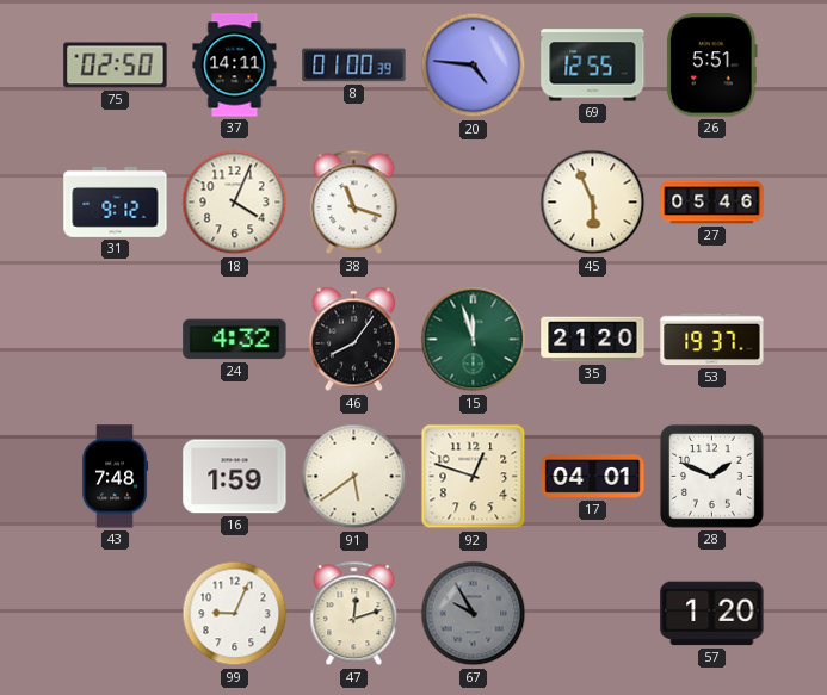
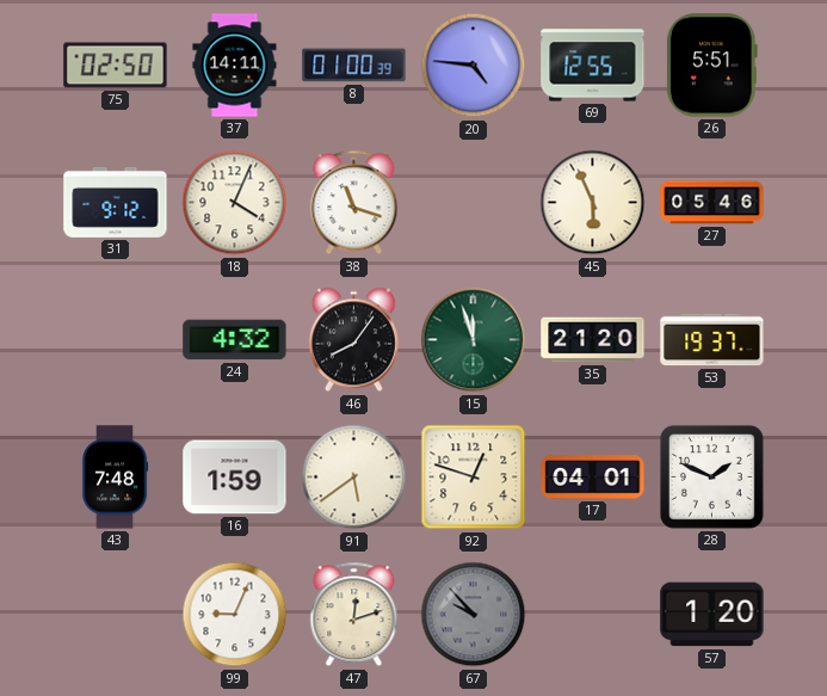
67: 9:55 -> 9:53 (474, 615)
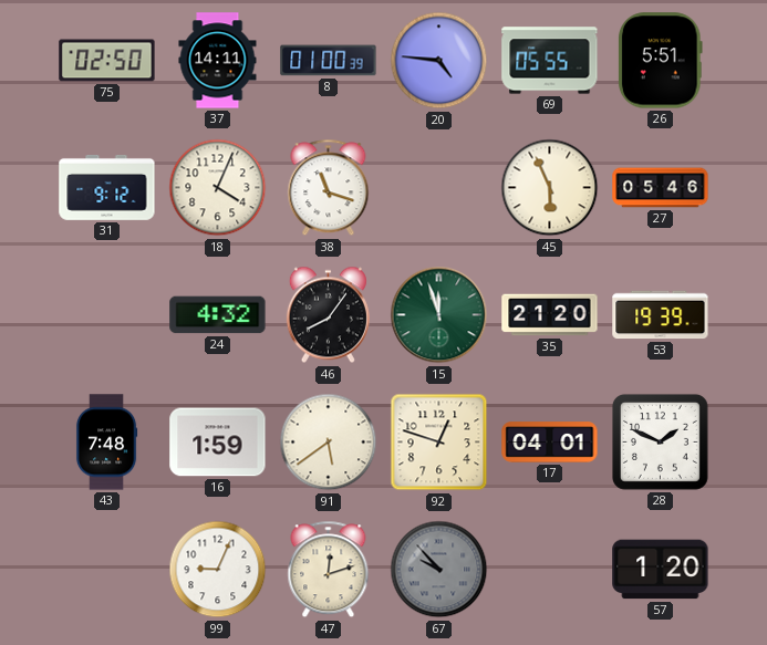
69: 12:55 -> 05:55 (550, 61)
53: 19:37 -> 19:39 (661, 315)
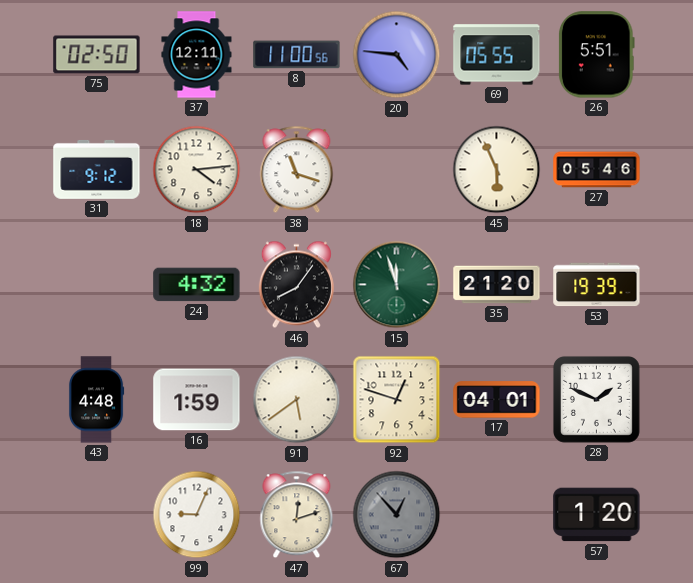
37: 14:11 -> 12:11 (197, 55)
8: 01:00 -> 11:00 (297, 55)
18: 4:04 -> 4:14 (197, 170)
43: 7:48 -> 4:48 (96, 400)
67: 9:53 -> 12:53 (397, 515)
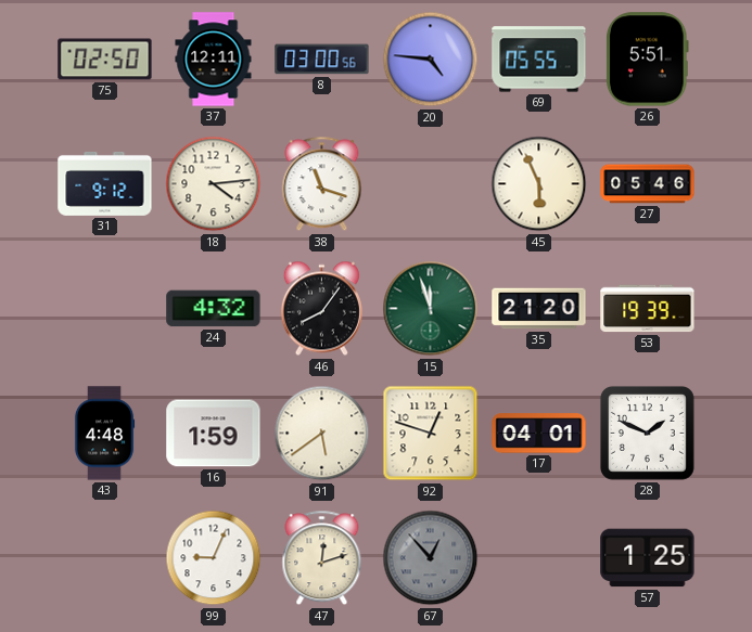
8: 11:00 -> 03:00 (322, 60)
57: 1:20 -> 1:25 (648, 558)
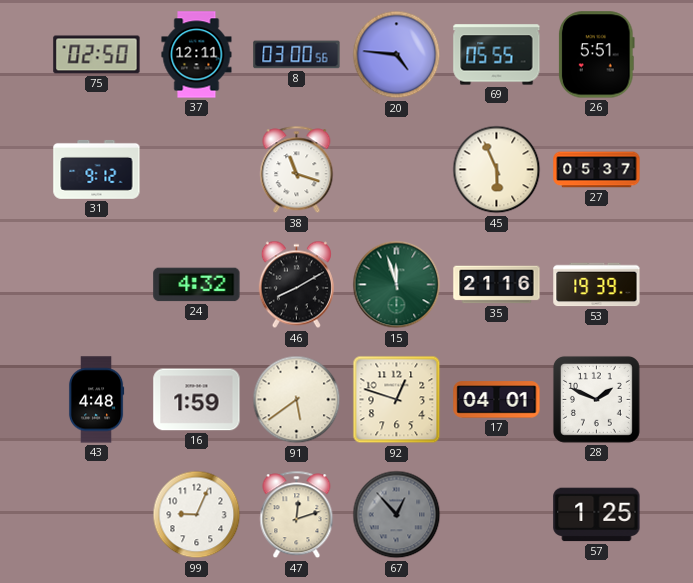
18: 4:14 -> none (214, 184)
27: 05:46 -> 05:37 (597, 170)
46: 8:06 -> 8:10 (296, 285)
35: 21:20 -> 21:16 (497, 285)
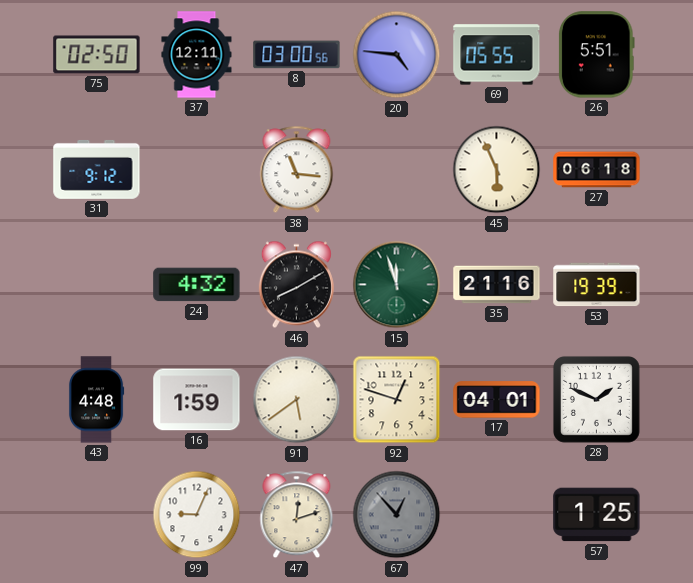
38: 11:18 -> 11:16 (297, 170)
27: 05:37 -> 06:18 (597, 170)
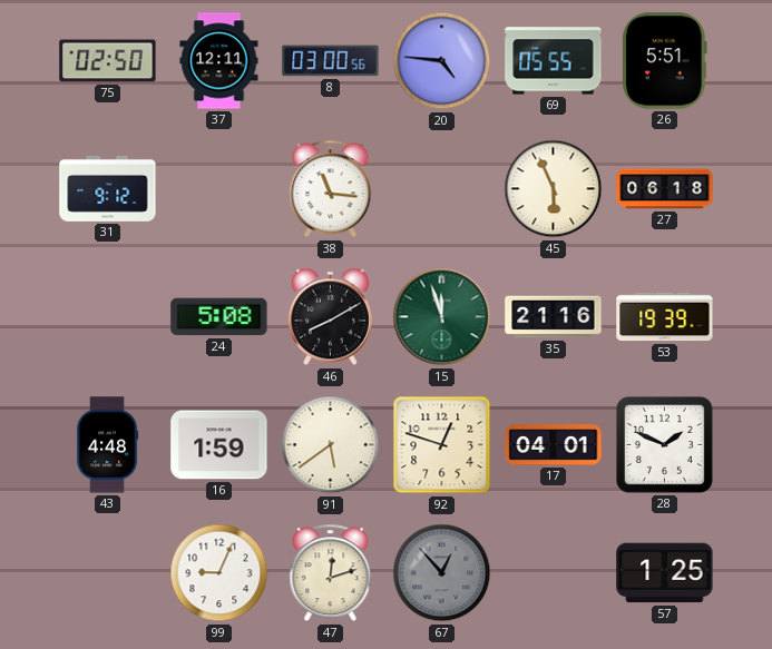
24: 4:32 -> 5:08 (219, 317)
